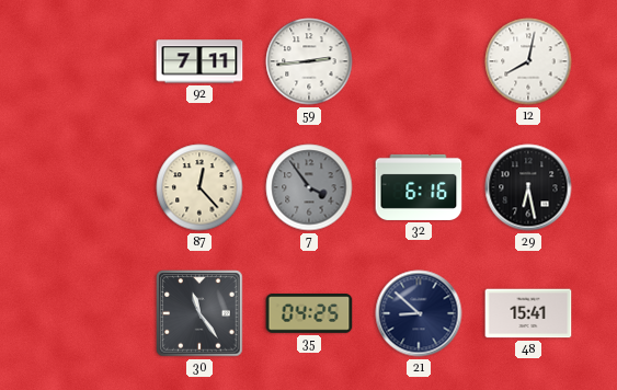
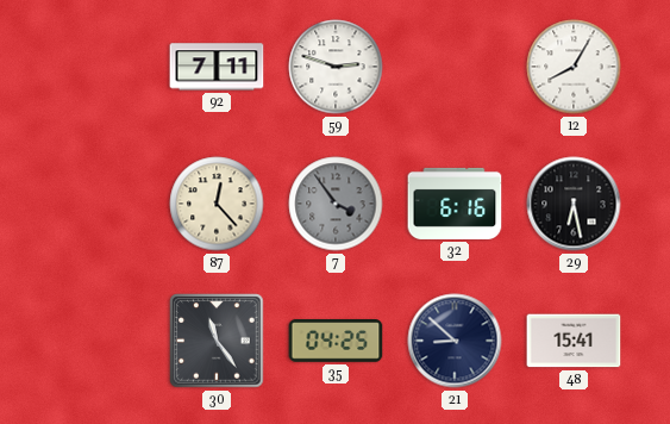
59: 2:44 -> 2:48 (336, 67)
12: 8:02 -> 8:05 (574, 67)
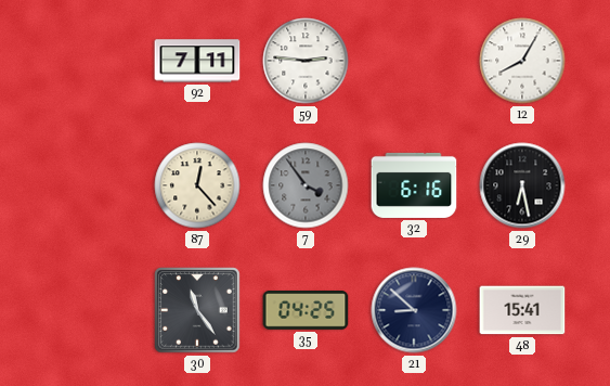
59: 2:48 -> 2:46 (306, 61)
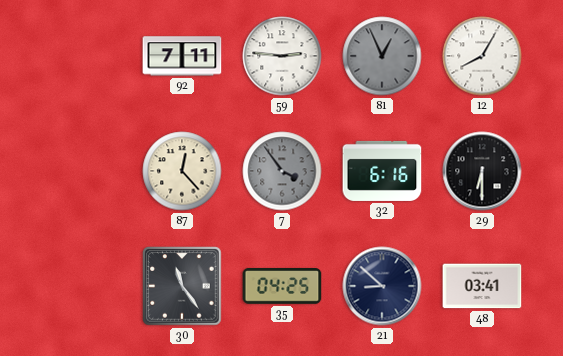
81: none -> 12:56 (382, 56)
29: 6:28 -> 6:30 (482, 171)
48: 15:41 -> 03:41 (482, 286)
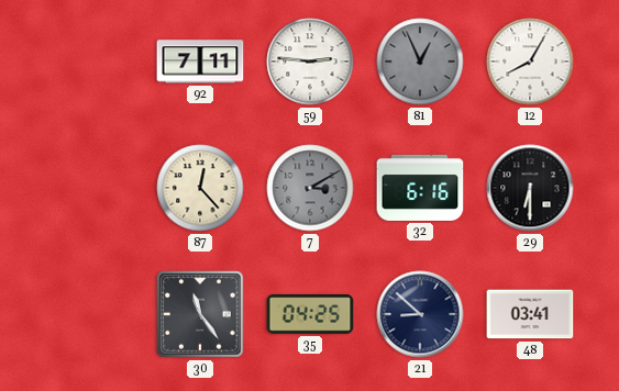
7: 3:54 -> 3:10 (310, 188)
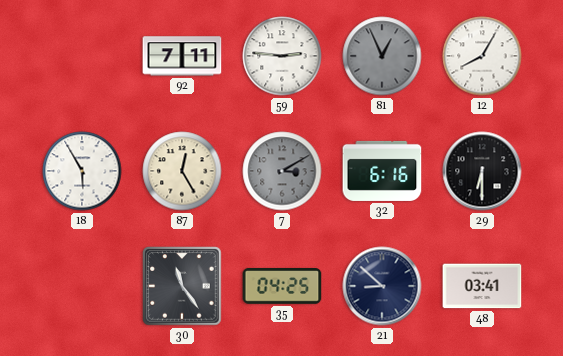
18: none -> 5:55 (82, 171)
87: 12:23 -> 12:25 (182, 171)
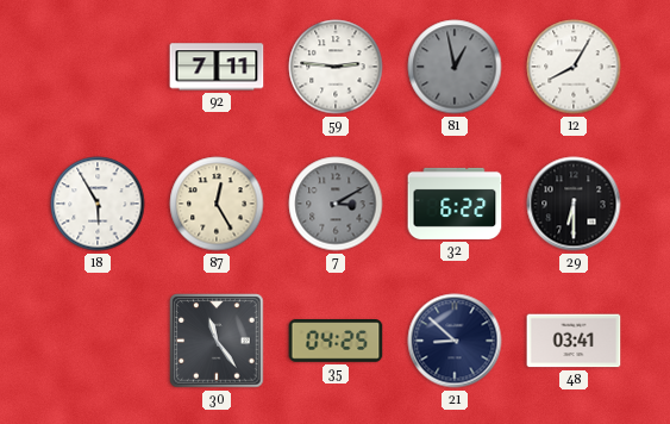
81: 12:56 -> 12:58 (455, 67)
32: 6:16 -> 6:22 (455, 204)
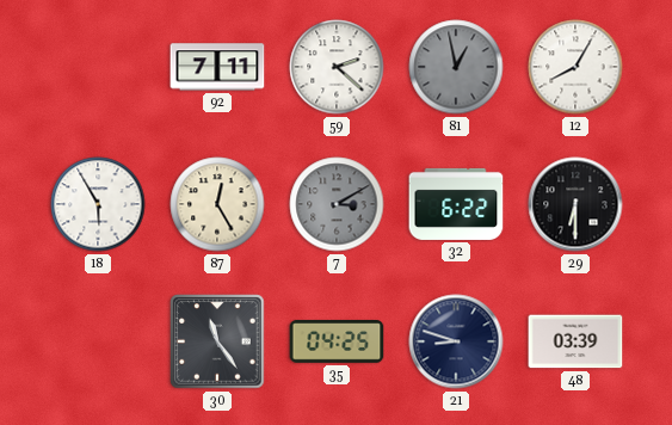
59: 2:46 -> 2:22 (337, 67)
21: 8:52 -> 8:48 (456, 341)
48: 03:41 -> 03:39 (575, 341)
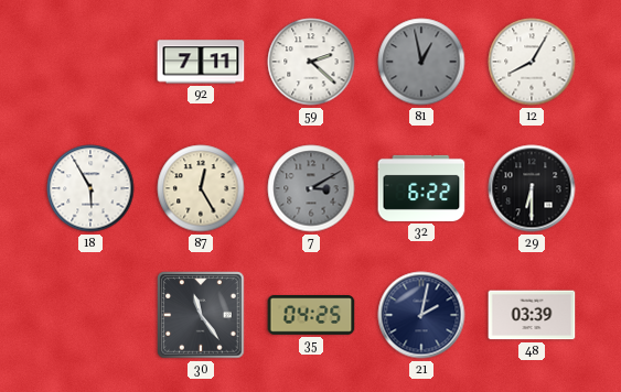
21: 8:48 -> 2:02 (421, 315)
